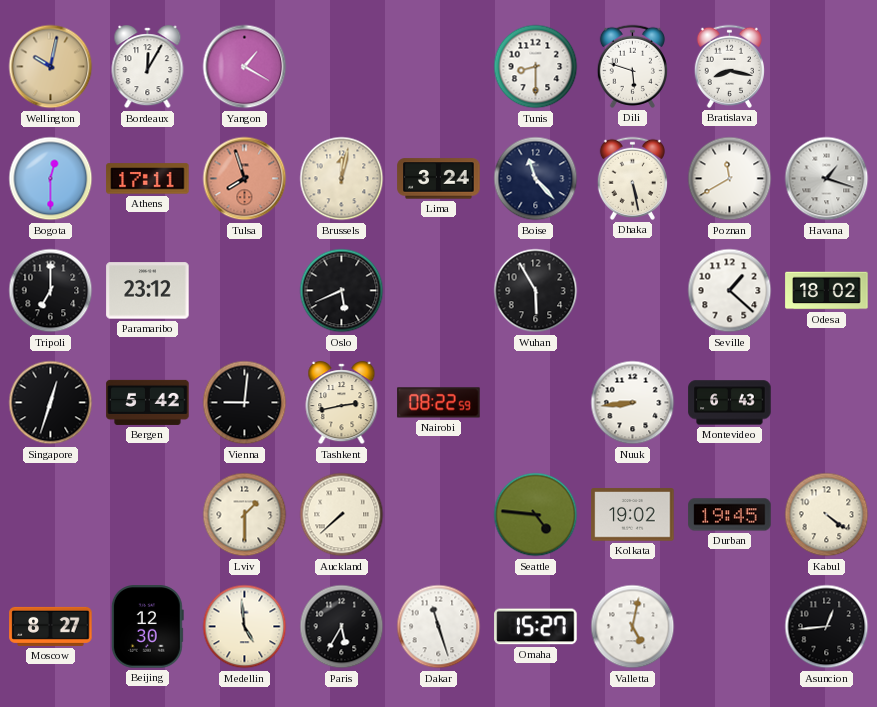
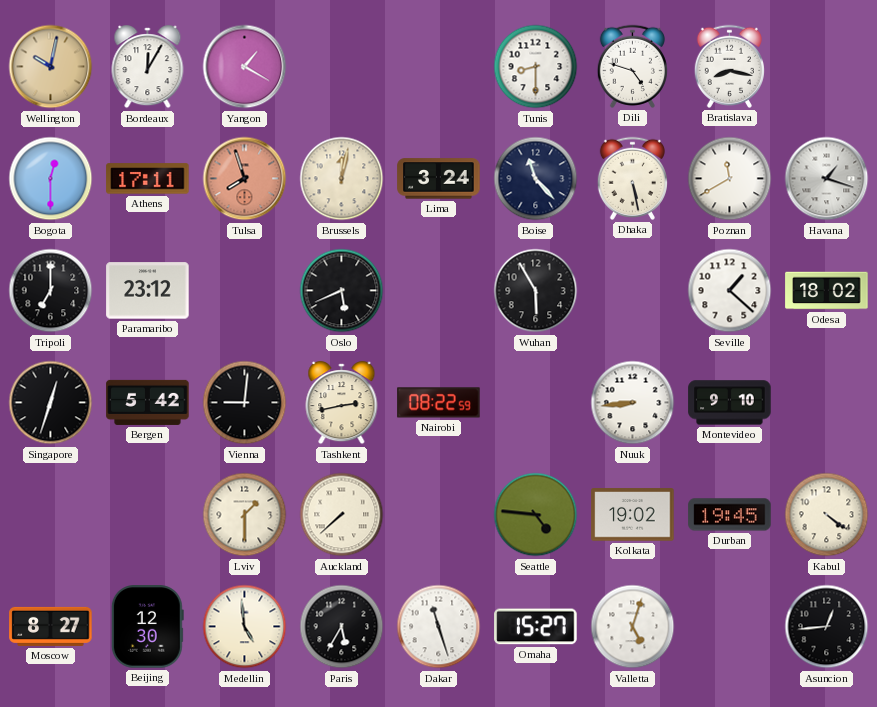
Dili: 5:48 -> 4:48 (632, 66)
Montevideo: 6:43 -> 9:10 (730, 403)
Valletta: 5:02 -> 5:03 (633, 627)
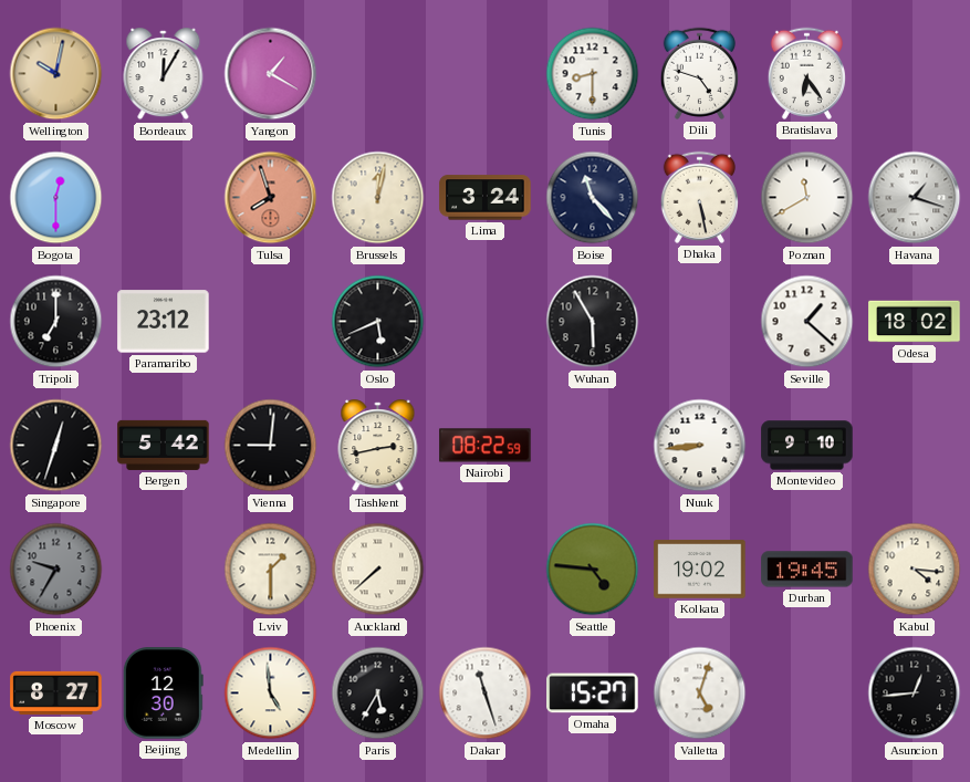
Bratislava: 8:17 -> 6:24 (806, 73)
Athens: 17:11 -> none (148, 179)
Phoenix: none -> 9:35 (56, 570)
Kabul: 4:21 -> 4:16 (915, 570)
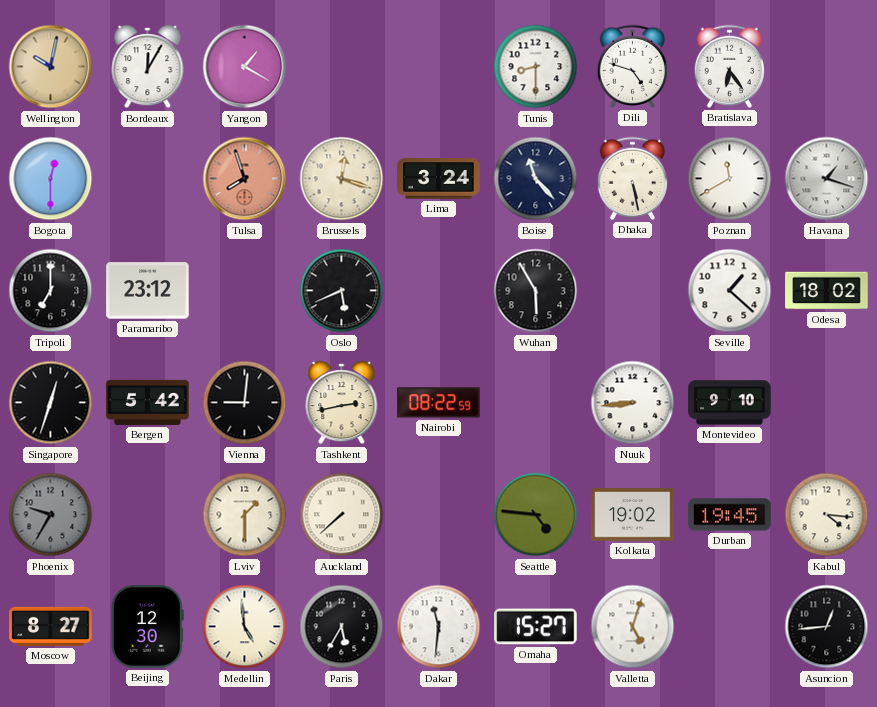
Brussels: 12:02 -> 12:18 (342, 179)
Dakar: 11:27 -> 11:31 (439, 627)
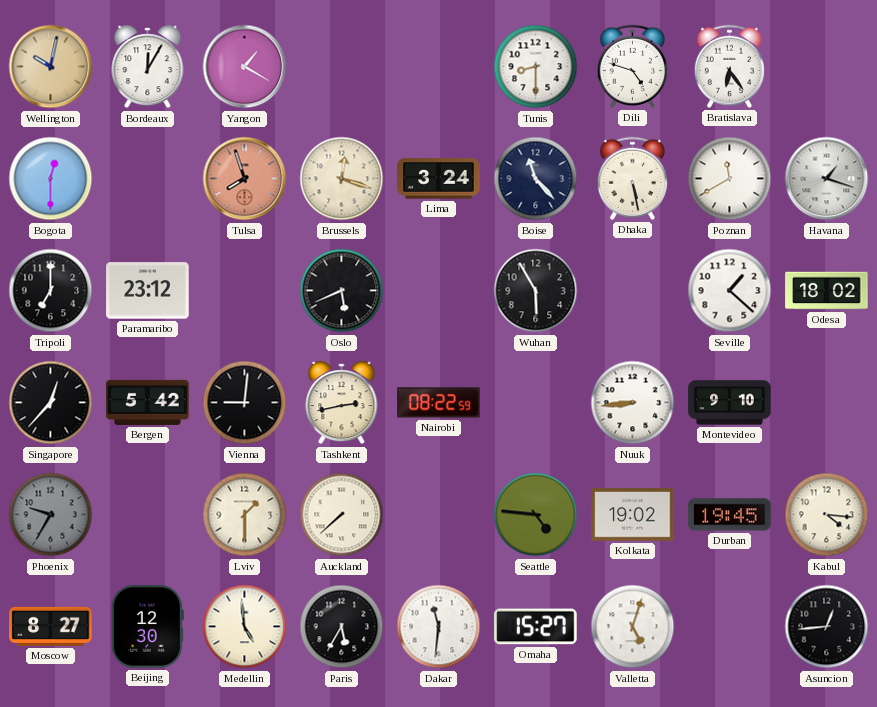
Singapore: 12:33 -> 12:37 (51, 403)
